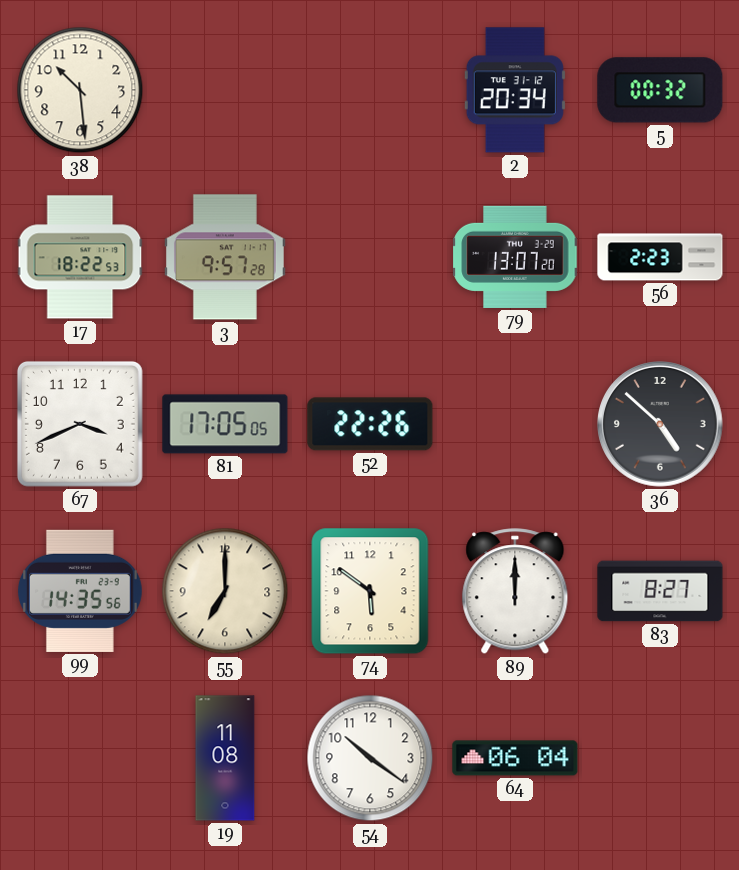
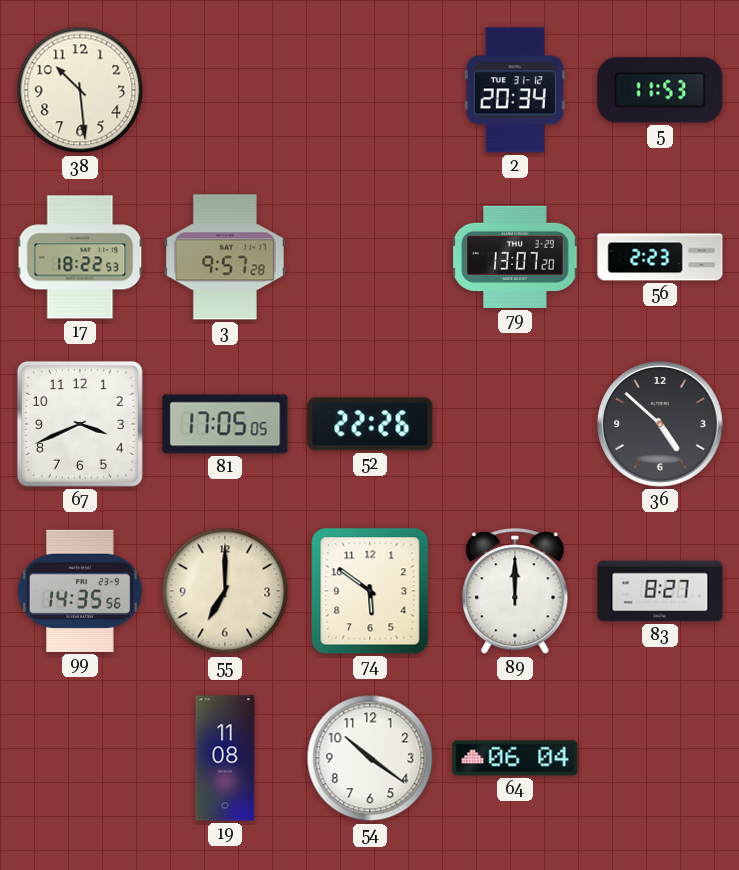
5: 00:32 -> 11:53 (660, 90)
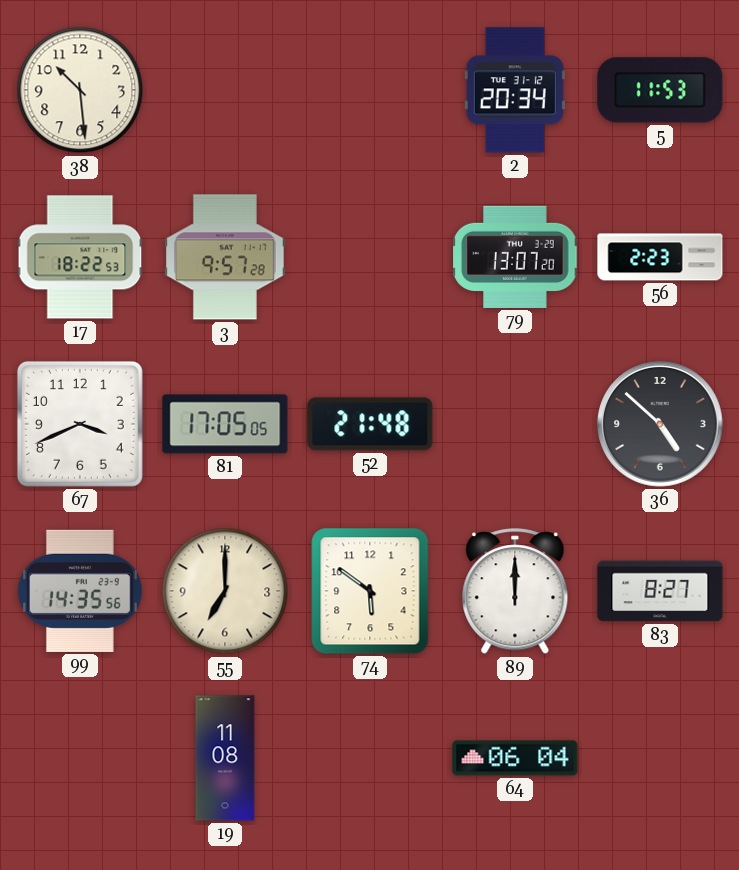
52: 22:26 -> 21:48 (370, 424)
54: 10:21 -> none (370, 758)
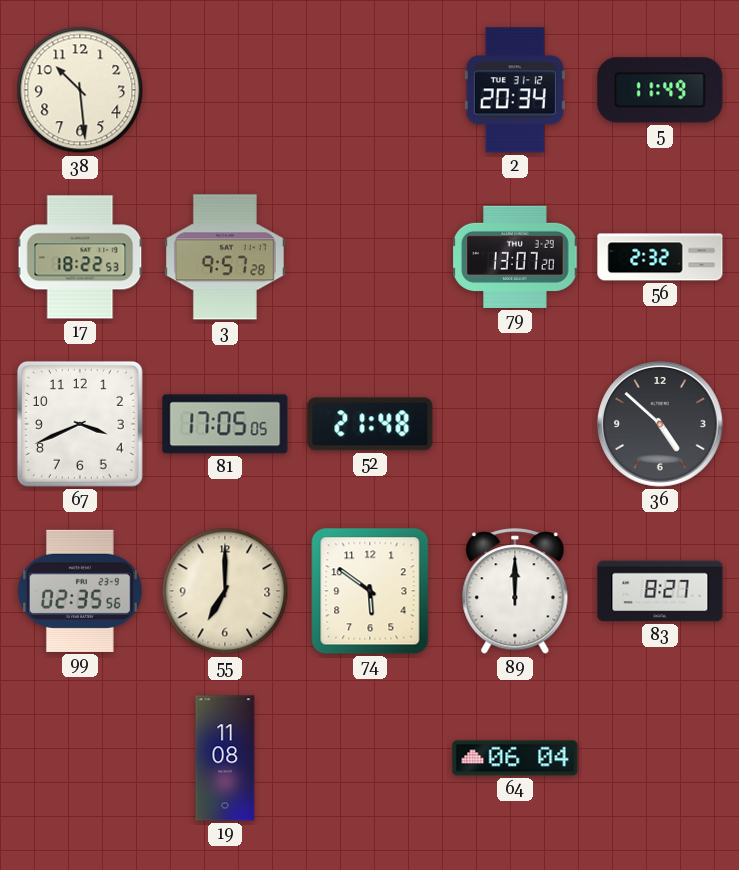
5: 11:53 -> 11:49 (660, 90)
56: 2:23 -> 2:32 (660, 257)
99: 14:35 -> 02:35 (80, 591)
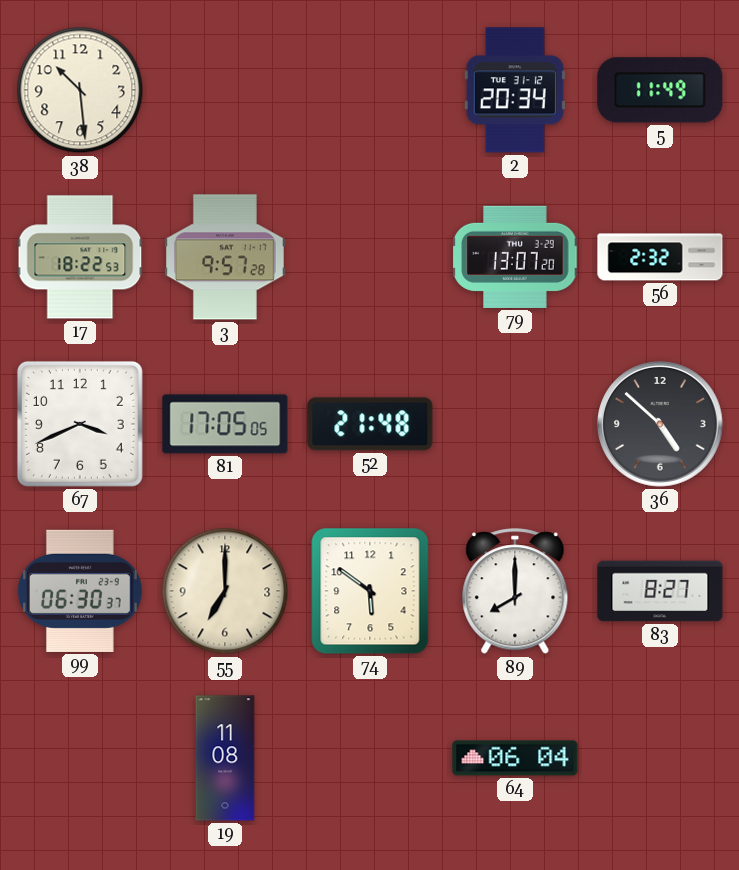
99: 02:35 -> 06:30 (80, 591)
89: 12:00 -> 8:00 (515, 592)
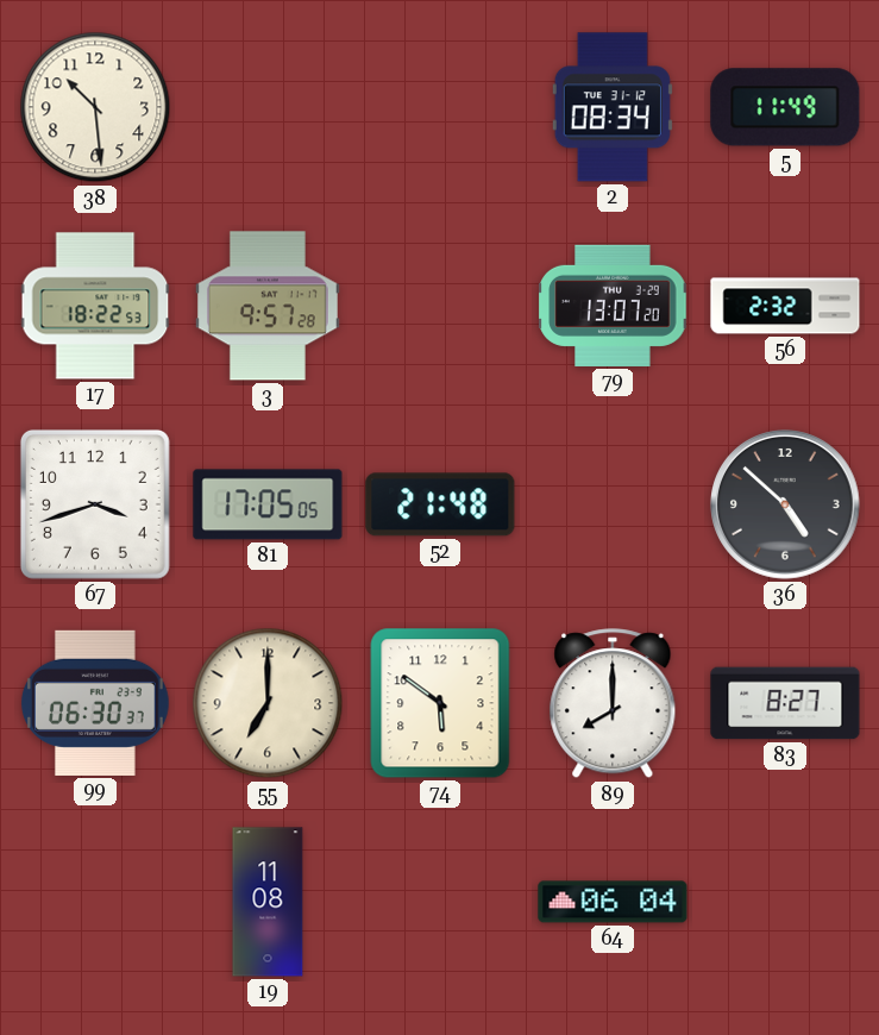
2: 20:34 -> 08:34 (613, 107)
67: 3:41 -> 3:42 (95, 504)
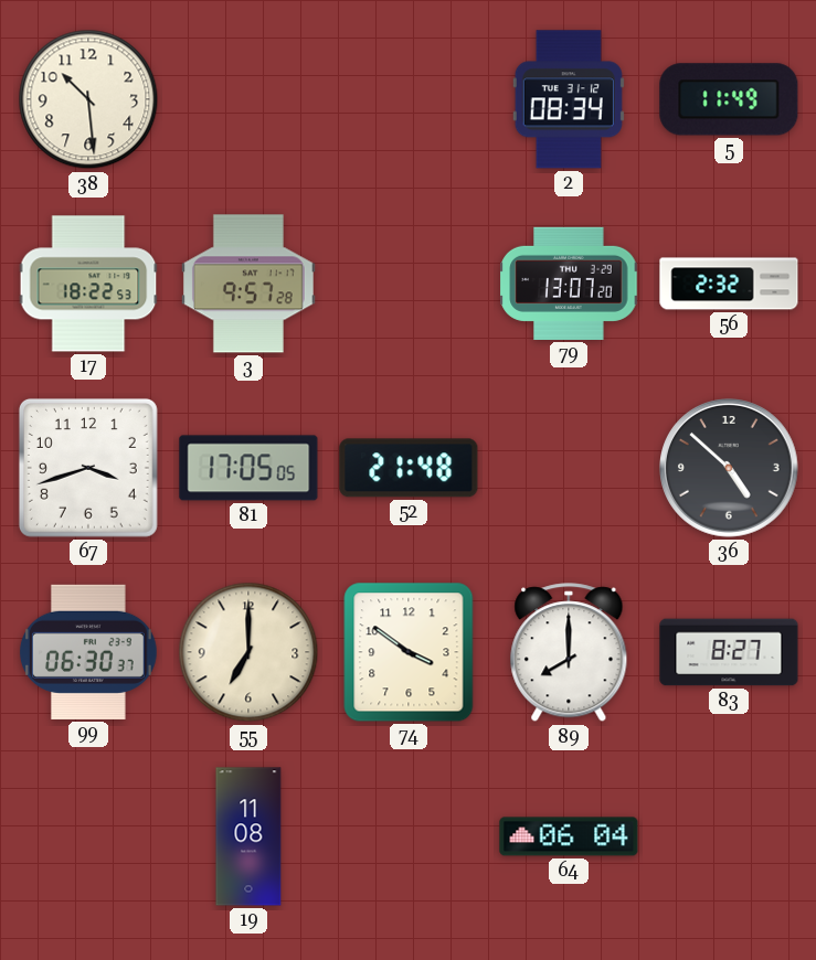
74: 5:51 -> 3:51 (409, 652)
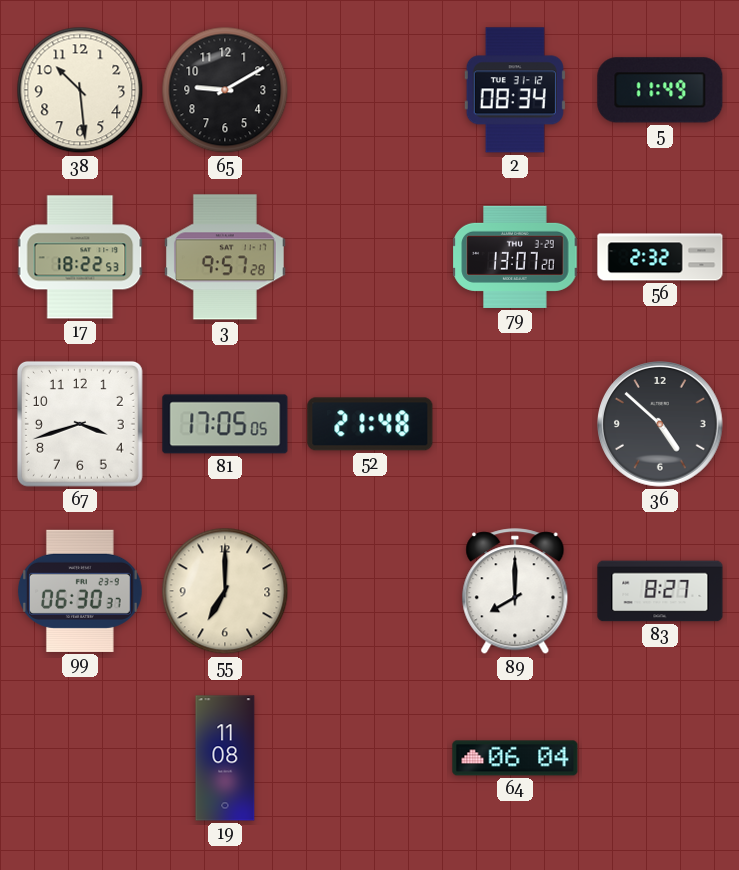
65: none -> 9:10 (225, 90)
74: 3:51 -> none (409, 652)
